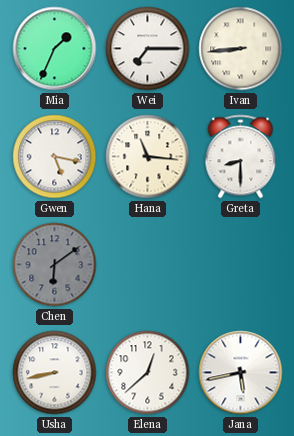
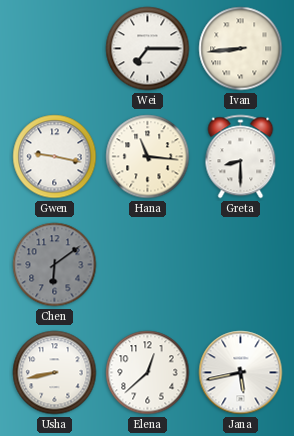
Mia: 1:34 -> none (55, 49)
Gwen: 5:17 -> 9:17 (55, 157)
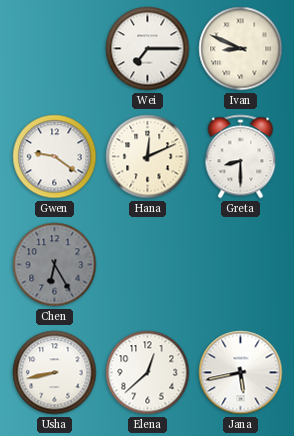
Ivan: 8:44 -> 8:49 (241, 49)
Gwen: 9:17 -> 9:21 (55, 157)
Hana: 11:16 -> 12:11 (148, 157)
Chen: 6:09 -> 6:25 (55, 265)
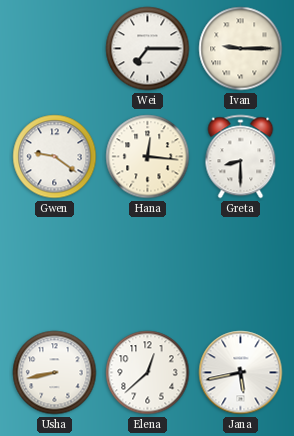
Ivan: 8:49 -> 9:15 (241, 49)
Hana: 12:11 -> 12:16 (148, 157)
Chen: 6:25 -> none (55, 265)
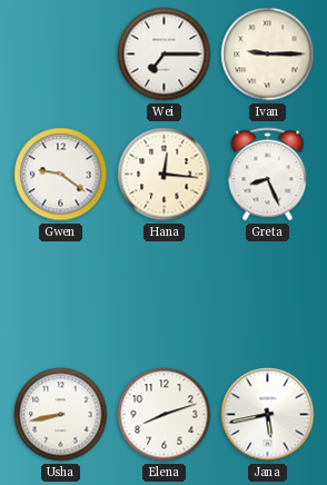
Greta: 8:30 -> 8:26 (268, 175)
Elena: 12:38 -> 8:12 (165, 415)
